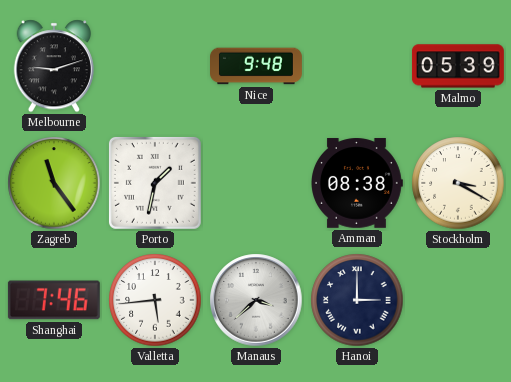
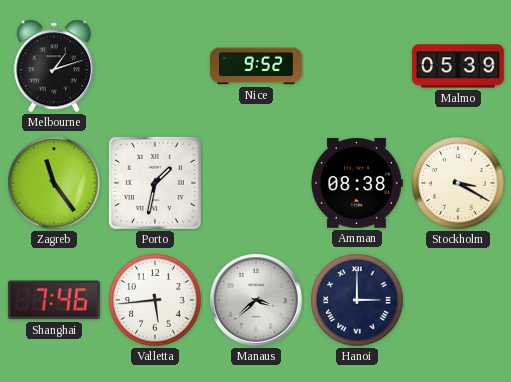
Melbourne: 9:12 -> 1:12 (53, 66)
Nice: 9:48 -> 9:52 (257, 66)
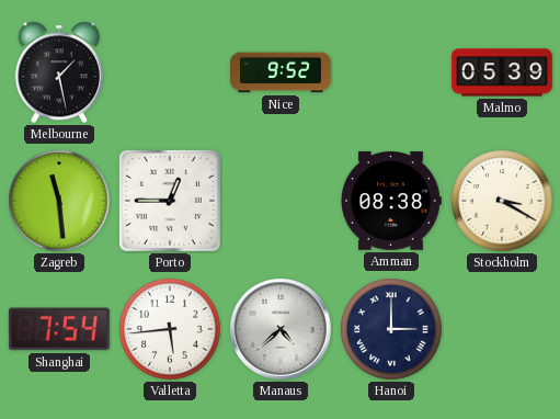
Melbourne: 1:12 -> 1:28 (58, 72)
Zagreb: 11:24 -> 11:29 (59, 201)
Porto: 1:32 -> 12:45 (170, 201)
Shanghai: 7:46 -> 7:54 (59, 329)
Manaus: 3:38 -> 4:38 (281, 329)
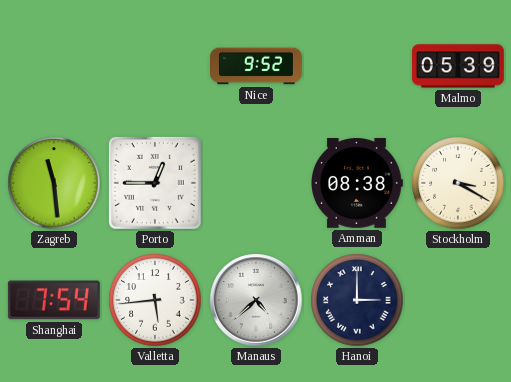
Melbourne: 1:28 -> none (58, 72)
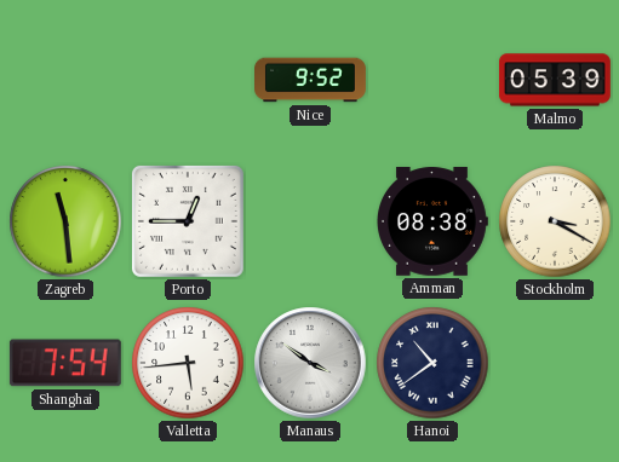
Manaus: 4:38 -> 3:51 (310, 363)
Hanoi: 3:00 -> 10:39 (432, 363)
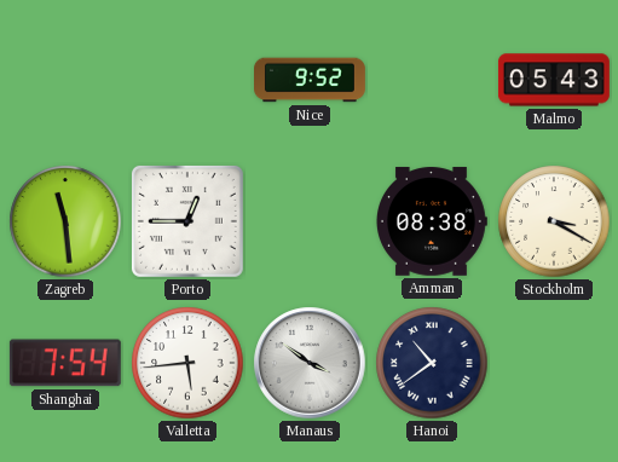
Malmo: 05:39 -> 05:43 (554, 80)
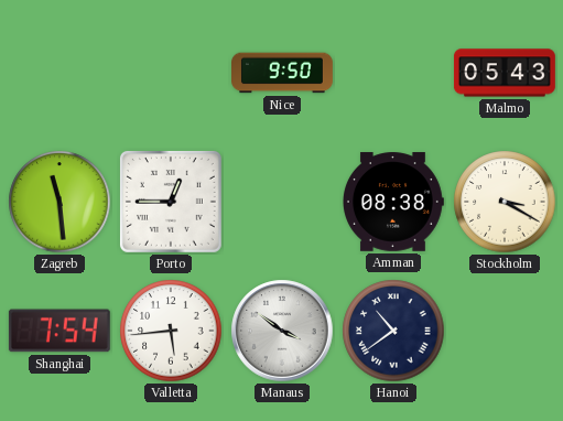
Nice: 9:52 -> 9:50 (283, 73)
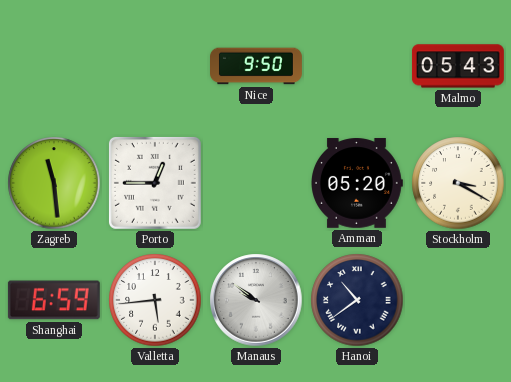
Amman: 08:38 -> 05:20 (357, 183)
Shanghai: 7:54 -> 6:59 (54, 300)
Manaus: 3:51 -> 9:51 (256, 300)
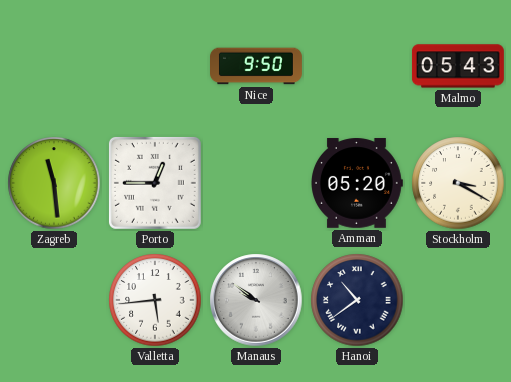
Shanghai: 6:59 -> none (54, 300)
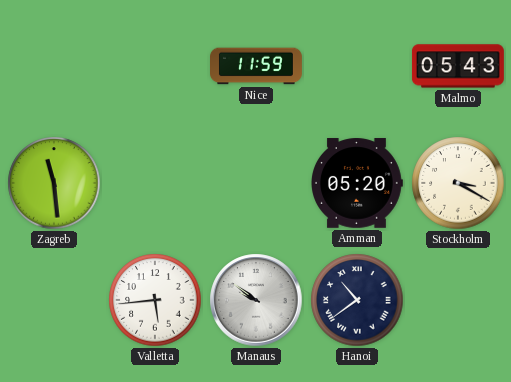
Nice: 9:50 -> 11:59 (257, 66)
Porto: 12:45 -> none (155, 183)
